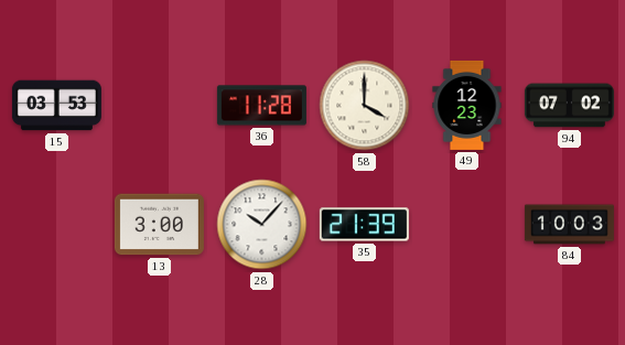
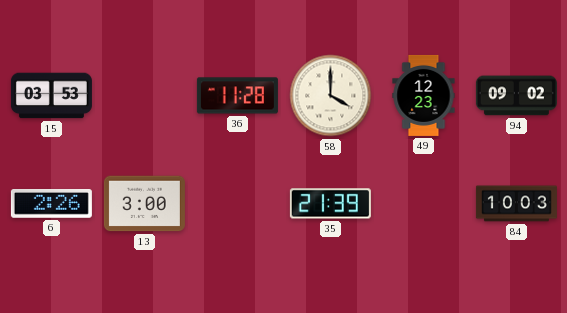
94: 07:02 -> 09:02 (516, 96)
6: none -> 2:26 (51, 204)
28: 10:07 -> none (262, 225)
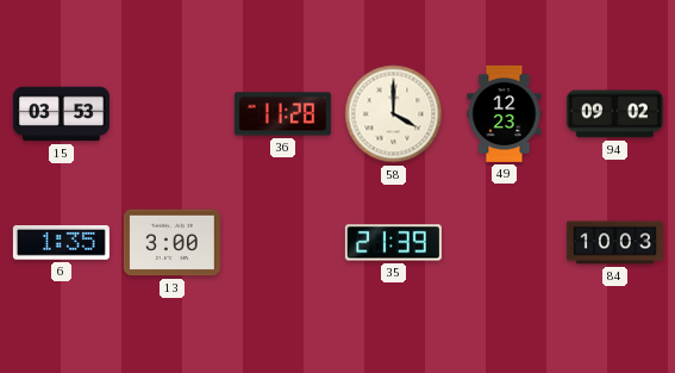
6: 2:26 -> 1:35 (61, 243)
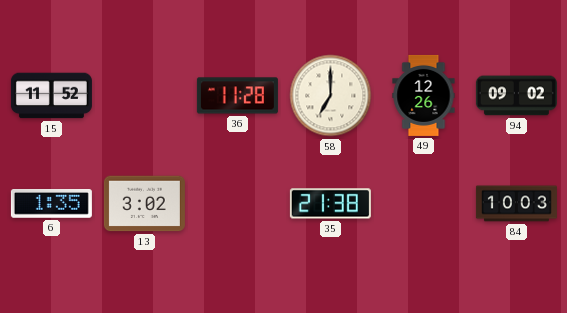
15: 03:53 -> 11:52 (51, 96)
58: 4:00 -> 7:00 (331, 96)
49: 12:23 -> 12:26 (424, 95)
13: 3:00 -> 3:02 (144, 204)
35: 21:39 -> 21:38 (330, 204)
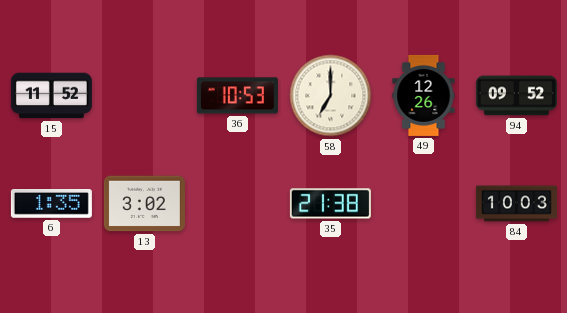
36: 11:28 -> 10:53 (237, 96)
94: 09:02 -> 09:52 (516, 96)
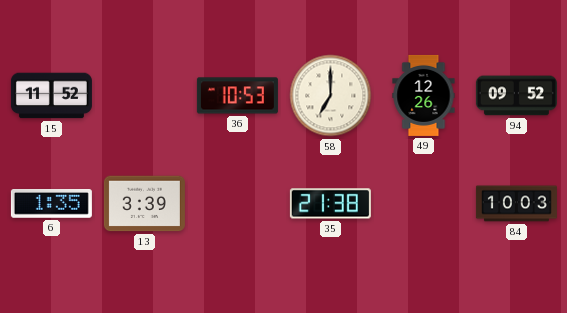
13: 3:02 -> 3:39 (144, 204)
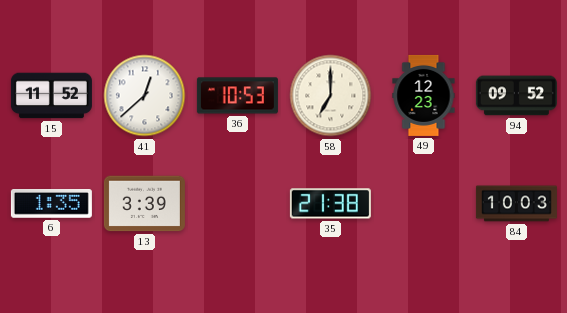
41: none -> 12:38 (145, 96)
49: 12:26 -> 12:23 (424, 95)
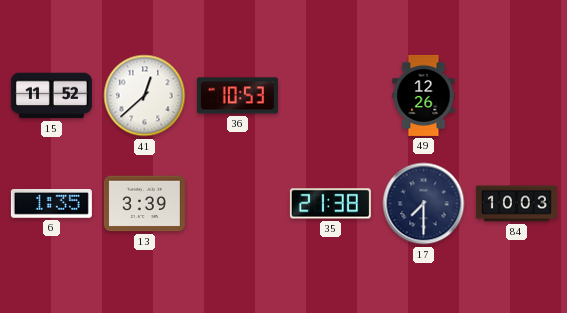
58: 7:00 -> none (331, 96)
49: 12:23 -> 12:26 (424, 95)
94: 09:52 -> none (516, 96)
17: none -> 7:30 (424, 204)
